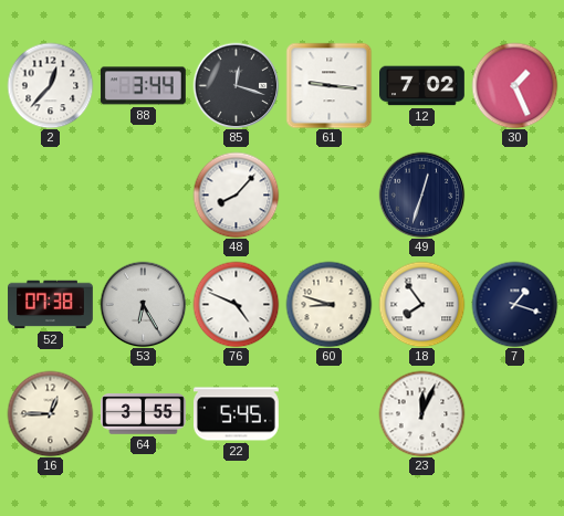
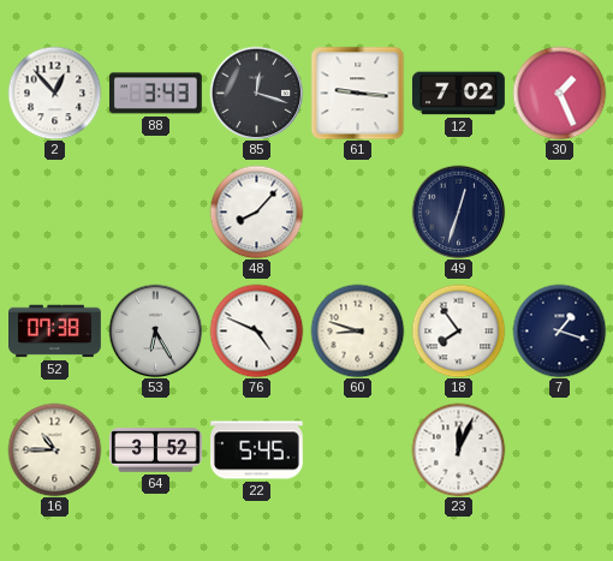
2: 12:37 -> 12:53 (54, 92)
88: 3:44 -> 3:43 (155, 94)
16: 12:45 -> 10:45 (54, 449)
64: 3:55 -> 3:52 (156, 450)
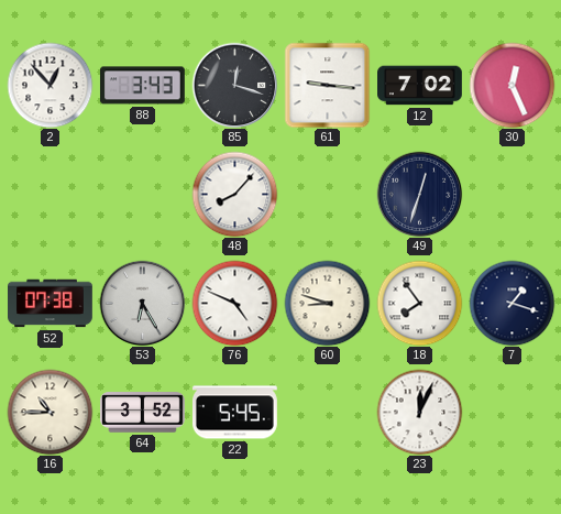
30: 1:26 -> 12:26 (512, 85)
